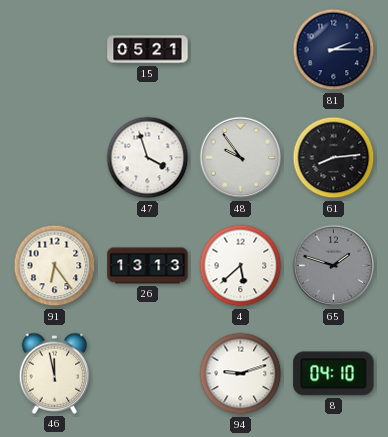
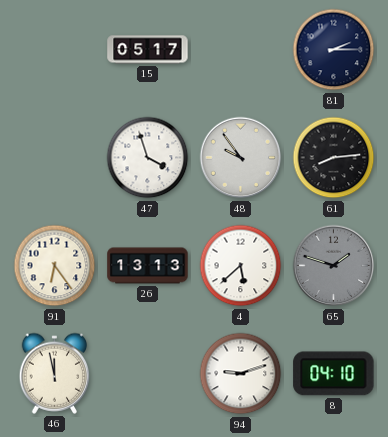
15: 05:21 -> 05:17 (148, 50)
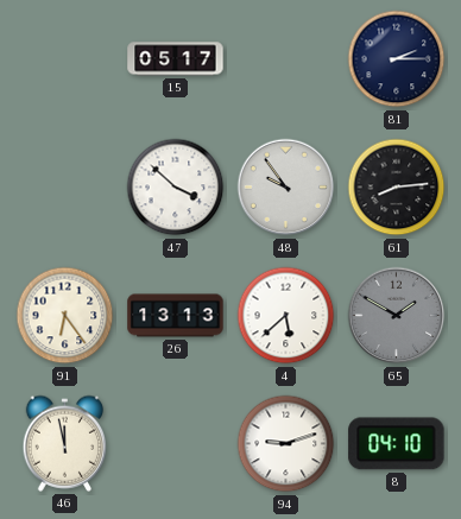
47: 3:57 -> 3:52 (176, 188)
65: 1:48 -> 1:50 (397, 316)
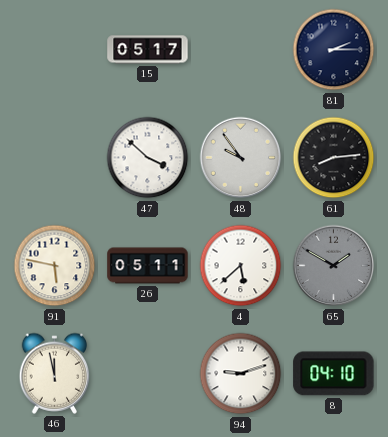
91: 6:24 -> 5:47 (55, 266)
26: 13:13 -> 05:11 (148, 266)
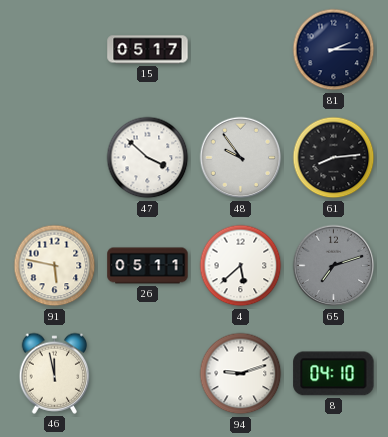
65: 1:50 -> 7:12 (334, 266)
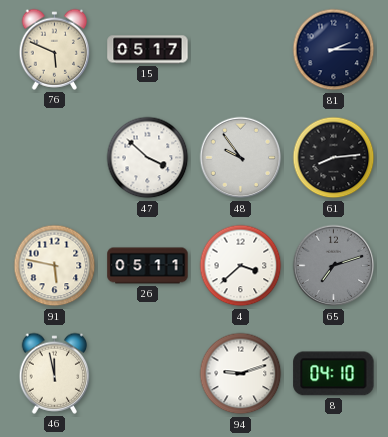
76: none -> 5:49 (55, 49)
4: 5:38 -> 3:38 (241, 266)
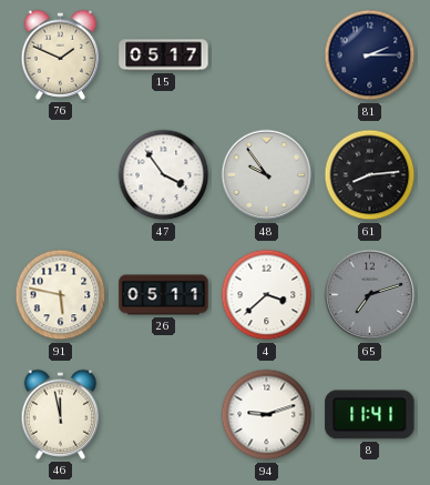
76: 5:49 -> 1:49 (61, 54)
47: 3:52 -> 3:54 (164, 175)
8: 04:10 -> 11:41 (370, 415)
